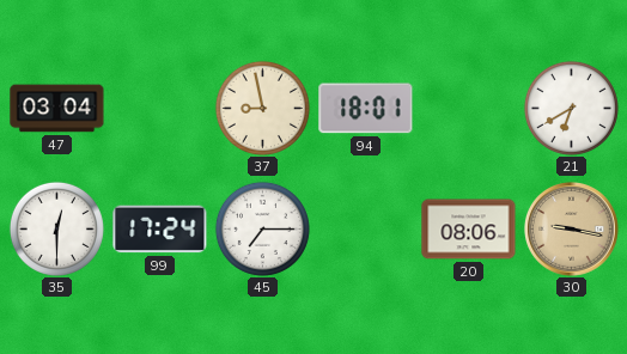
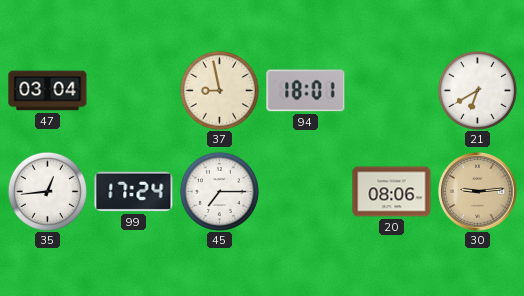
35: 12:30 -> 12:44 (47, 191)
30: 9:17 -> 9:14 (478, 192)
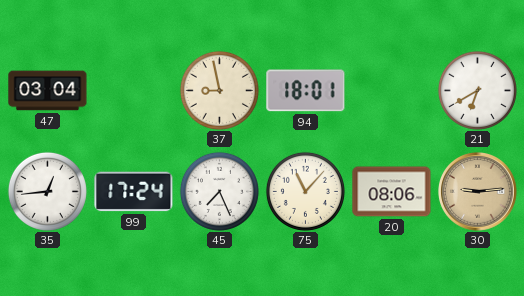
45: 7:15 -> 7:26 (219, 191)
75: none -> 11:07 (305, 191)
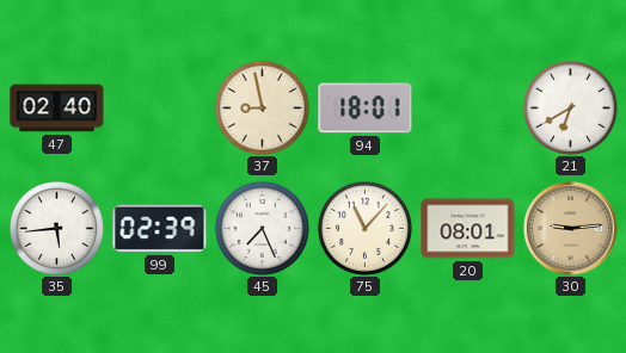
47: 03:04 -> 02:40 (57, 109)
35: 12:44 -> 5:44 (56, 228)
99: 17:24 -> 02:39 (160, 229)
20: 08:06 -> 08:01 (468, 229)
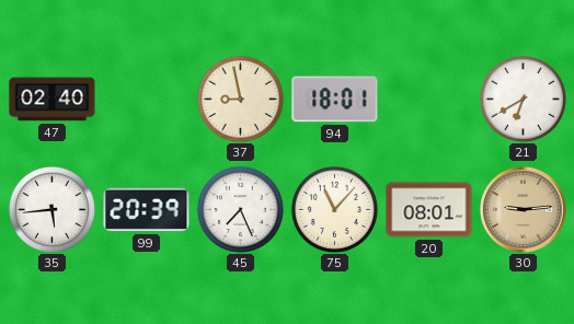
99: 02:39 -> 20:39 (147, 210)
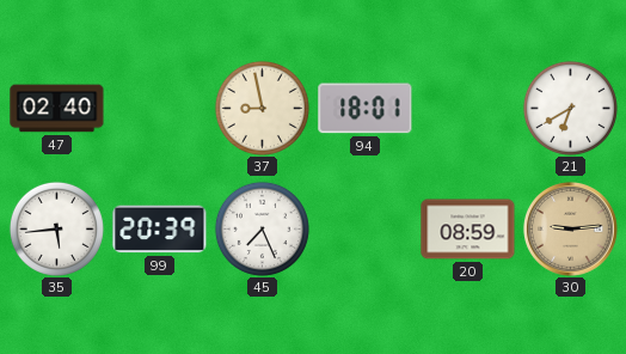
75: 11:07 -> none (334, 209)
20: 08:01 -> 08:59 (468, 230)
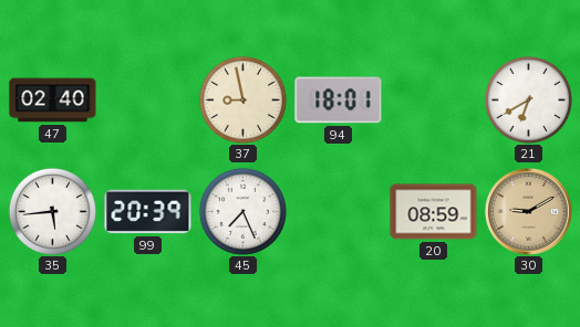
30: 9:14 -> 9:10 (529, 212)
